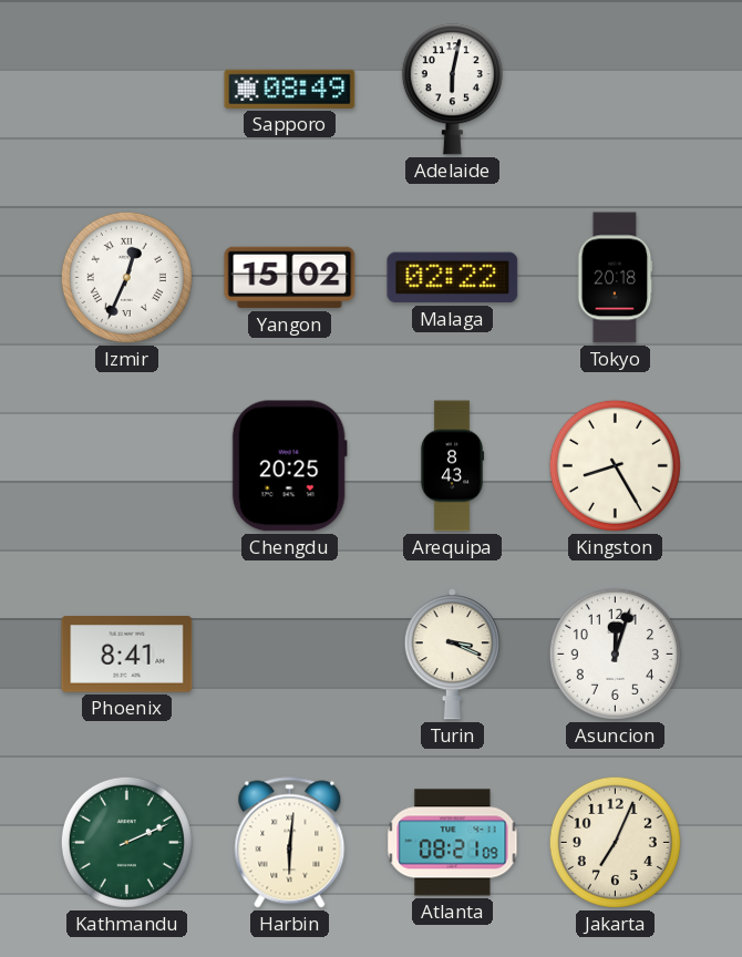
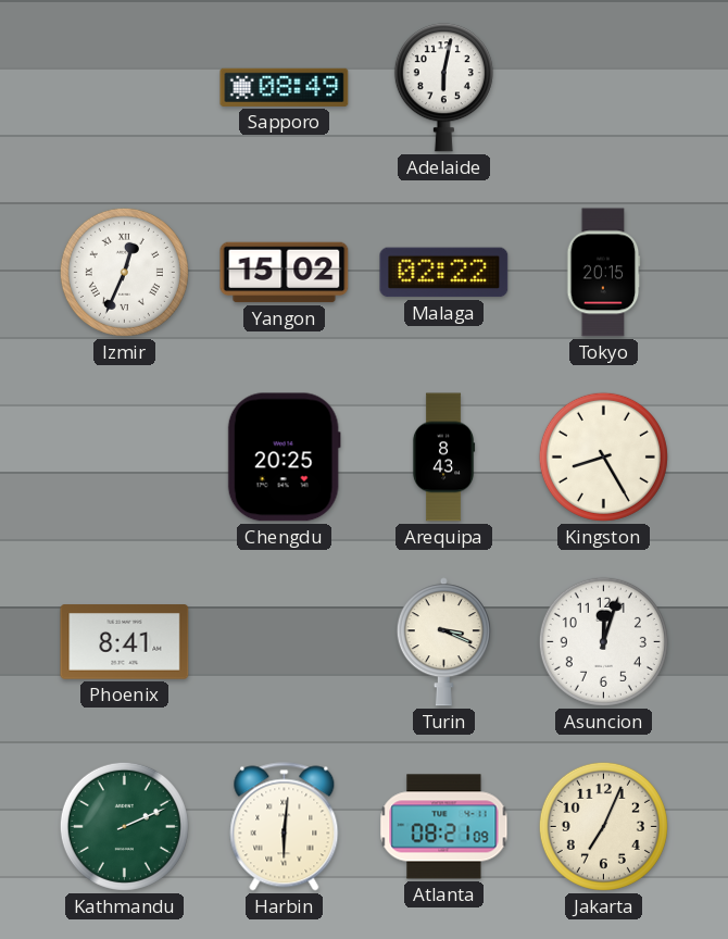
Tokyo: 20:18 -> 20:15 (604, 273)
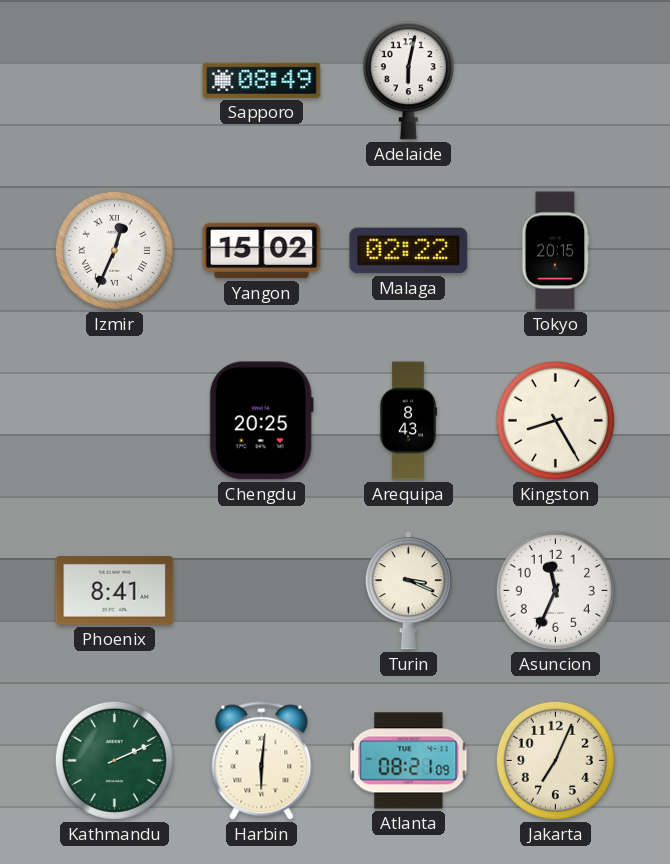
Asuncion: 12:03 -> 11:34 (555, 590)
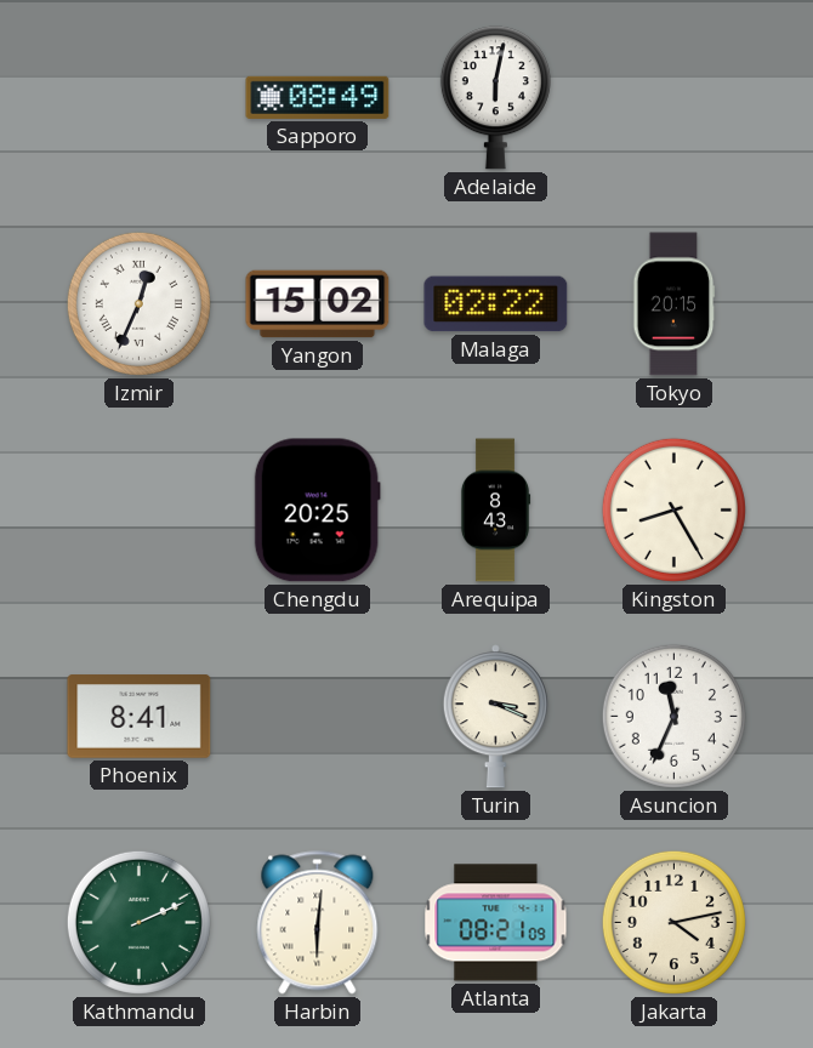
Jakarta: 7:04 -> 4:13 (673, 922)
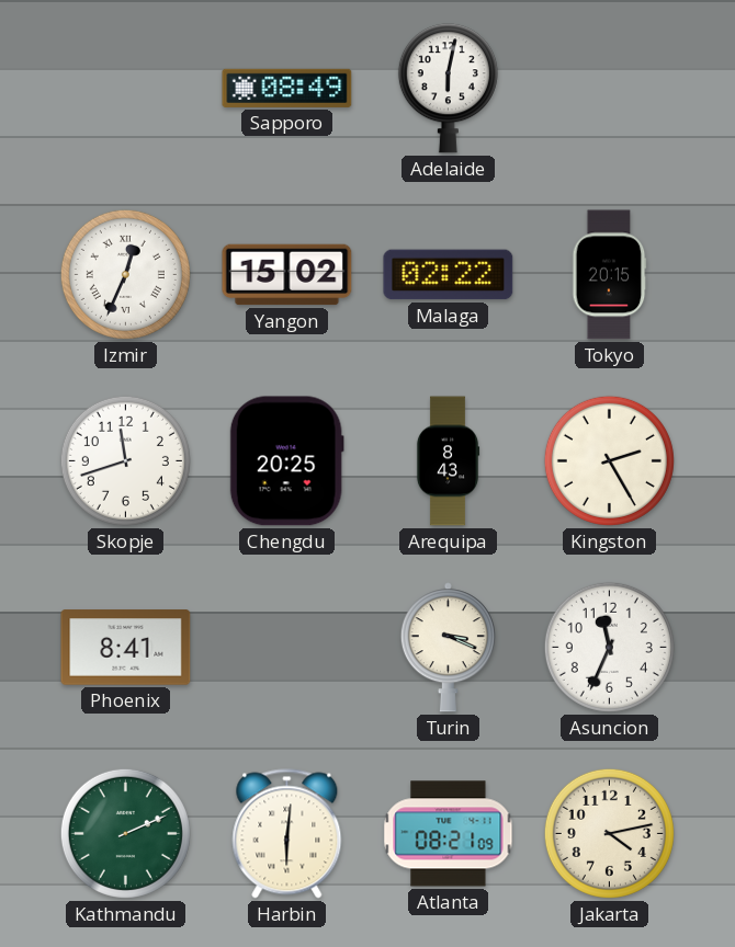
Skopje: none -> 11:42 (125, 460)
Kingston: 8:25 -> 2:25 (609, 460)
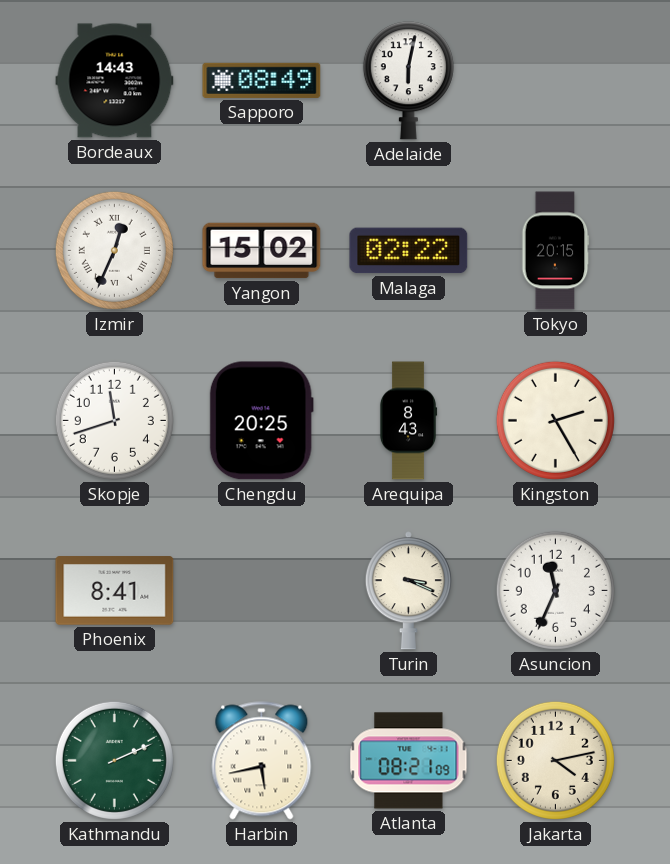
Bordeaux: none -> 14:43 (115, 81)
Harbin: 6:01 -> 5:43 (262, 761)
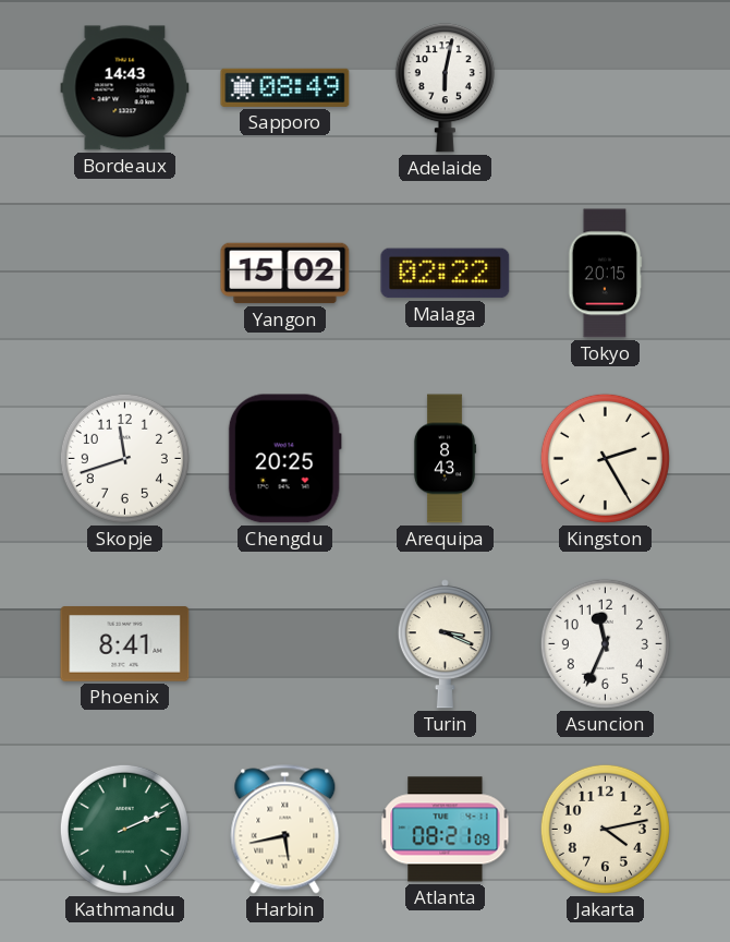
Izmir: 12:34 -> none (114, 250)
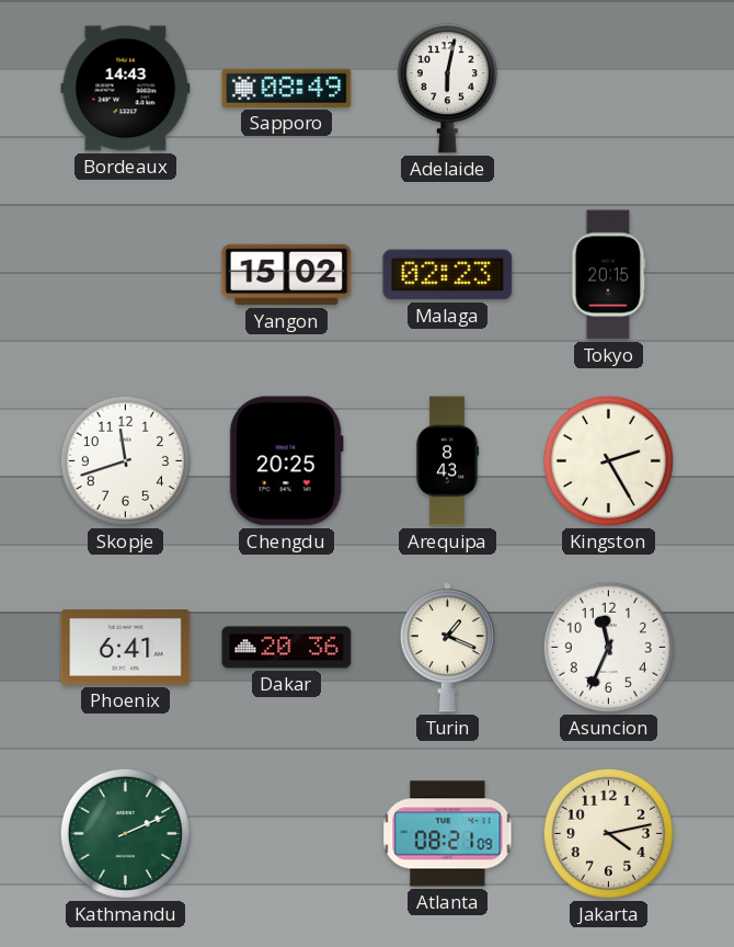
Malaga: 02:22 -> 02:23 (448, 275)
Phoenix: 8:41 -> 6:41 (126, 648)
Dakar: none -> 20:36 (287, 648)
Turin: 3:19 -> 1:19 (447, 648)
Harbin: 5:43 -> none (285, 830)
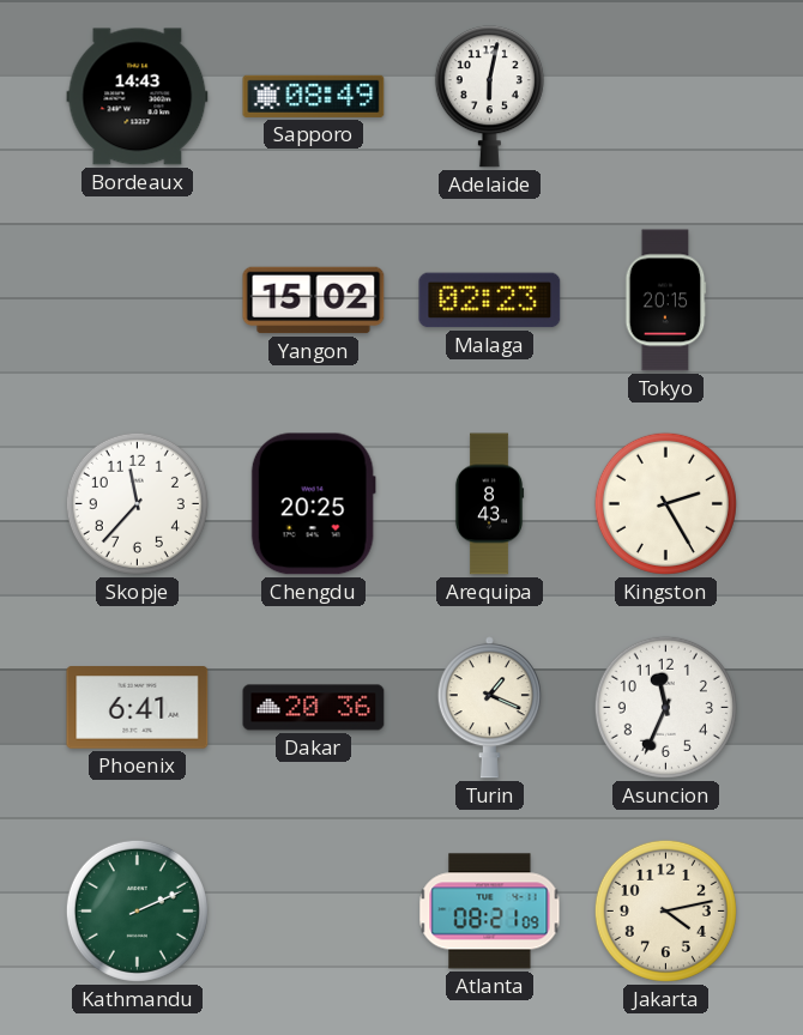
Skopje: 11:42 -> 11:37 (137, 503)
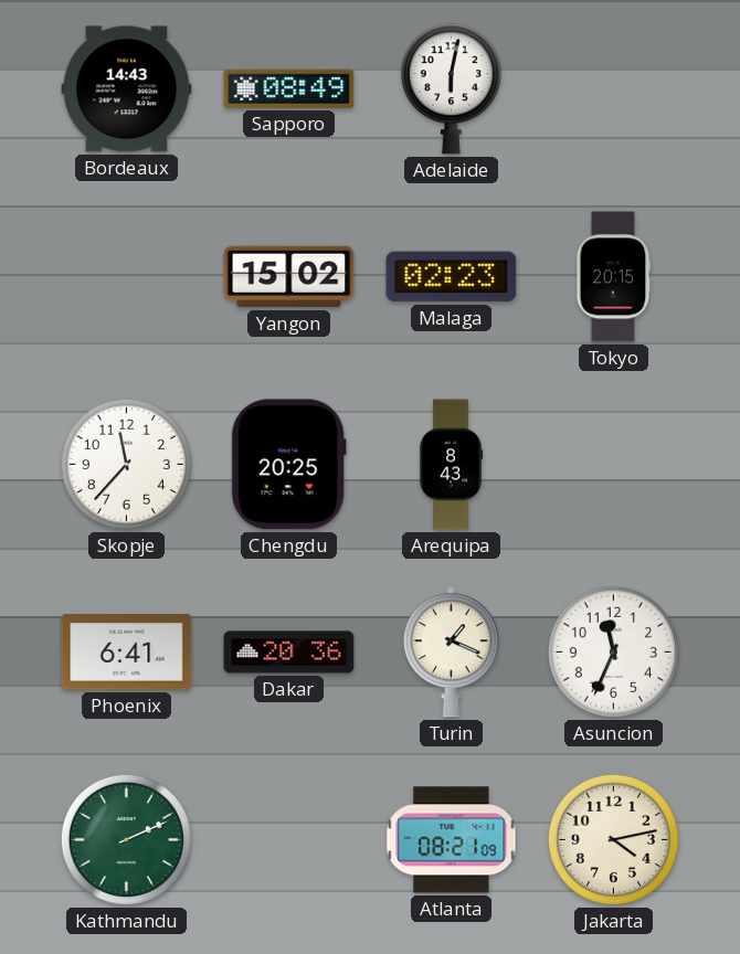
Kingston: 2:25 -> none (665, 503)
